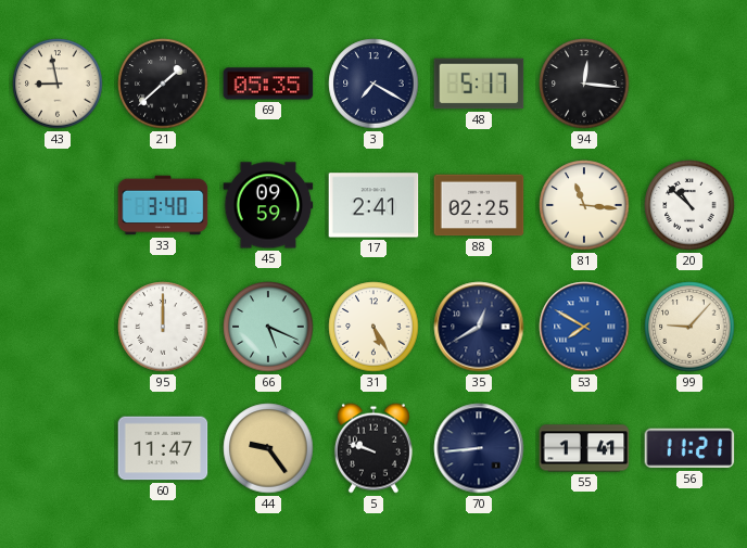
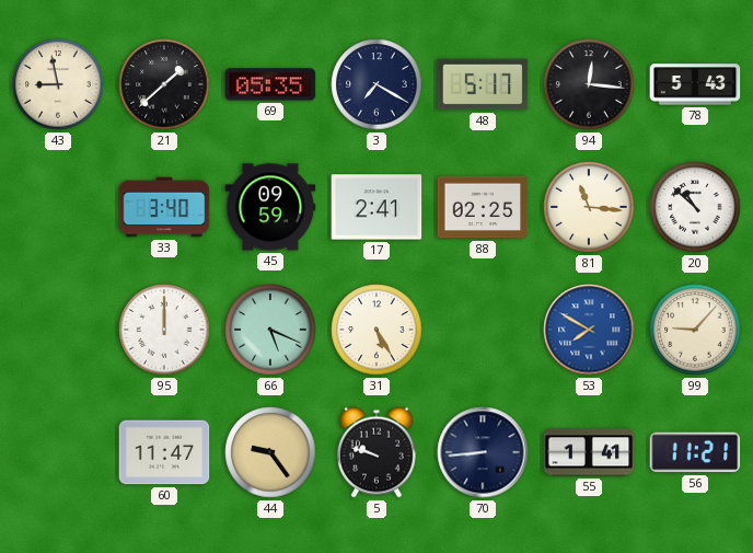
78: none -> 5:43 (695, 84)
35: 12:40 -> none (479, 327)
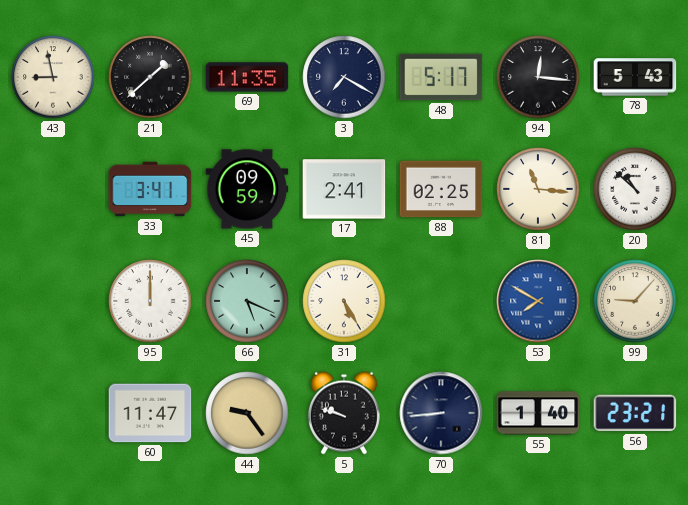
69: 05:35 -> 11:35 (247, 77)
33: 3:40 -> 3:41 (150, 189)
55: 1:41 -> 1:40 (538, 413)
56: 11:21 -> 23:21 (635, 413)
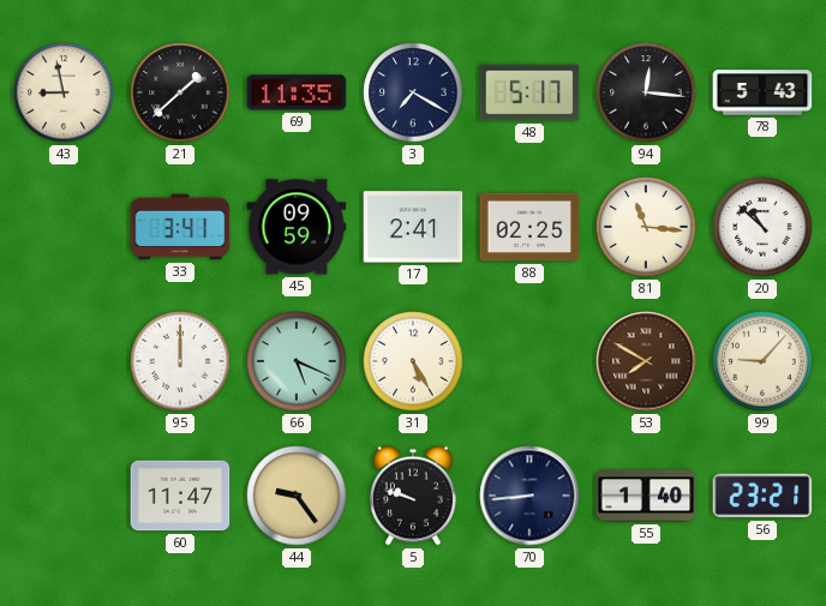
53 dial: blue -> brown (646, 361)
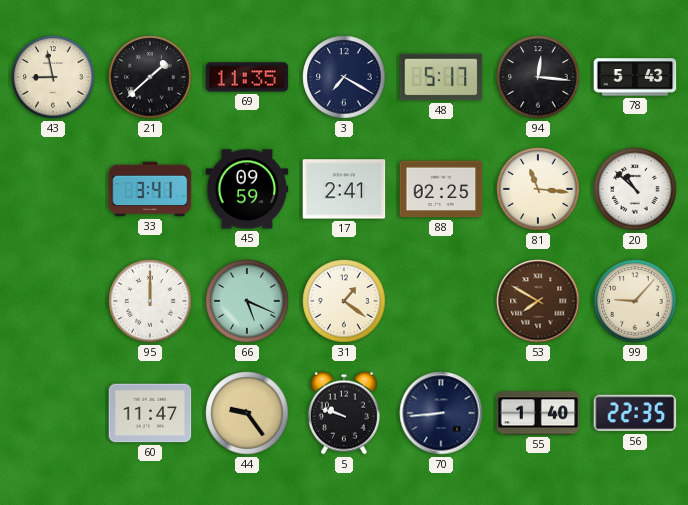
31: 5:25 -> 1:21 (344, 301)
56: 23:21 -> 22:35 (635, 413)
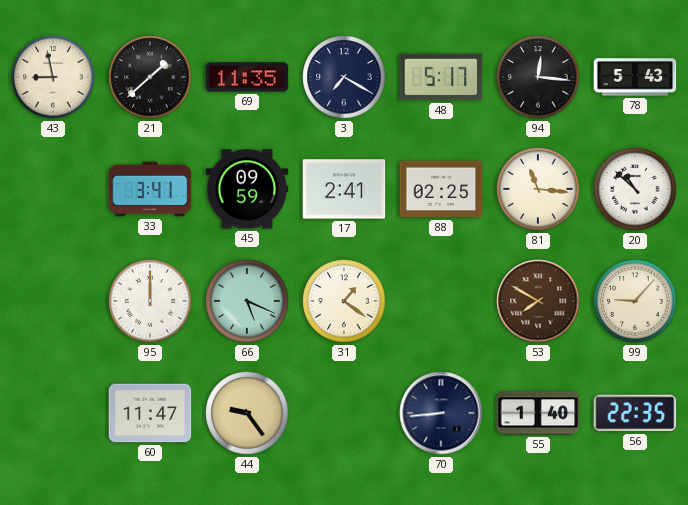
5: 9:48 -> none (344, 413)
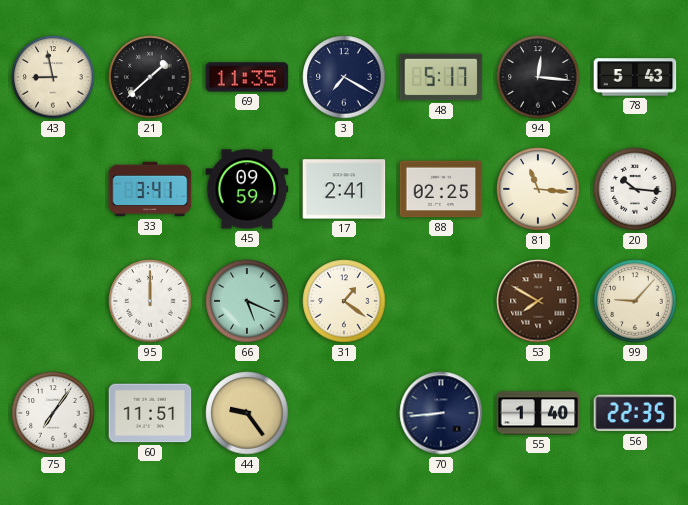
20: 10:52 -> 10:16 (635, 189)
75: none -> 7:06 (53, 413)
60: 11:47 -> 11:51 (150, 413)
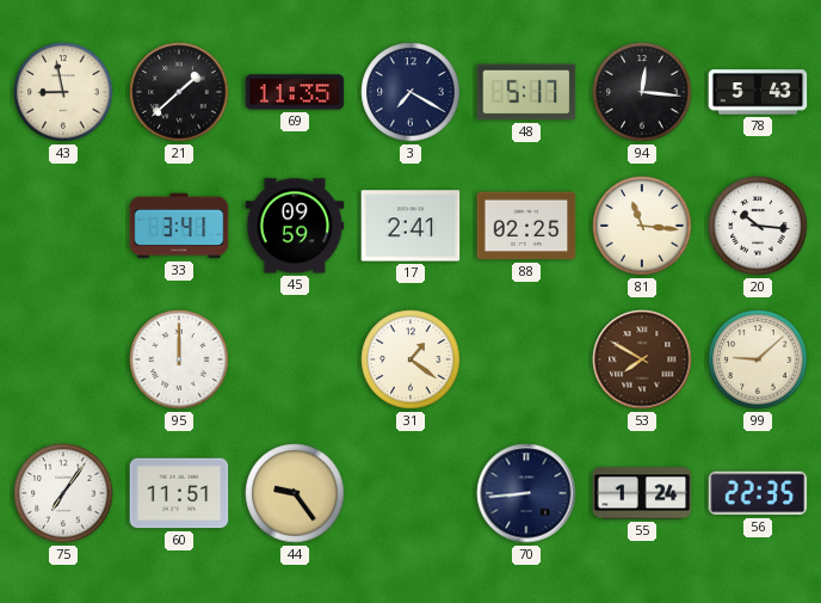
66: 5:19 -> none (247, 301)
99: 9:07 -> 9:08 (758, 359)
55: 1:40 -> 1:24 (642, 493)
